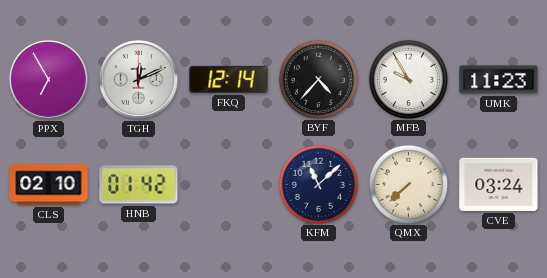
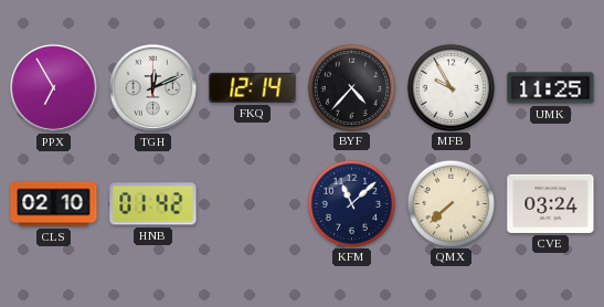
UMK: 11:23 -> 11:25 (551, 88)
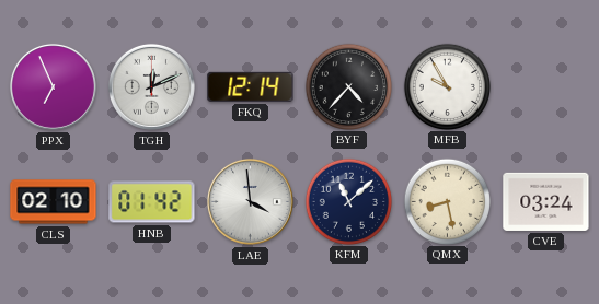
PPX: 6:55 -> 6:56 (53, 86)
UMK: 11:25 -> none (551, 88)
LAE: none -> 3:59 (250, 201)
QMX: 7:38 -> 8:28 (447, 201)
